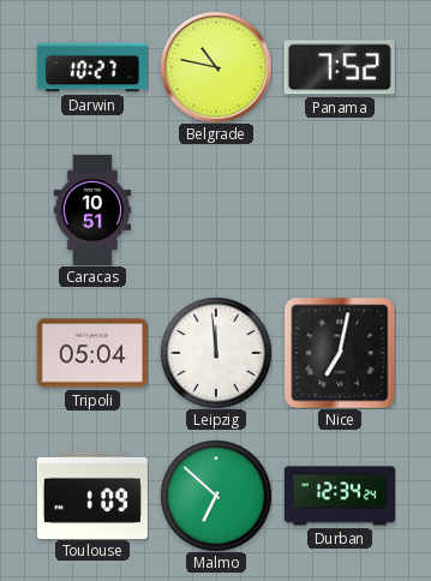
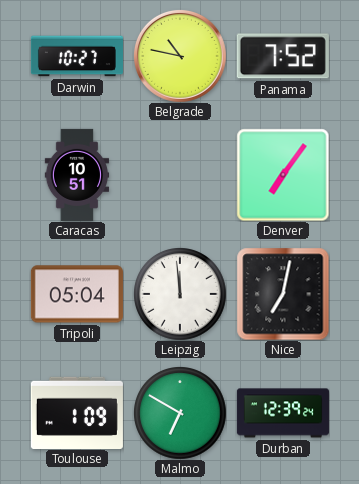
Denver: none -> 7:06 (283, 175)
Malmo: 6:52 -> 6:50 (180, 413)
Durban: 12:34 -> 12:39 (283, 413)
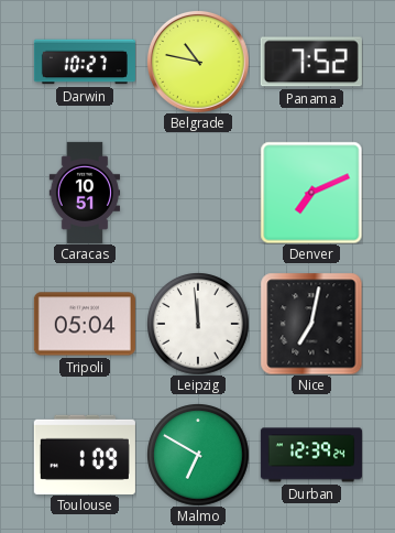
Denver: 7:06 -> 7:11 (311, 193)
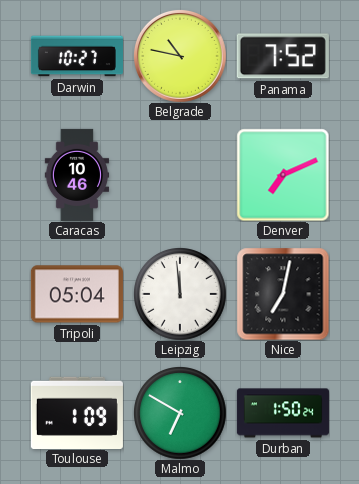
Caracas: 10:51 -> 10:46 (77, 175)
Durban: 12:39 -> 1:50 (283, 413)
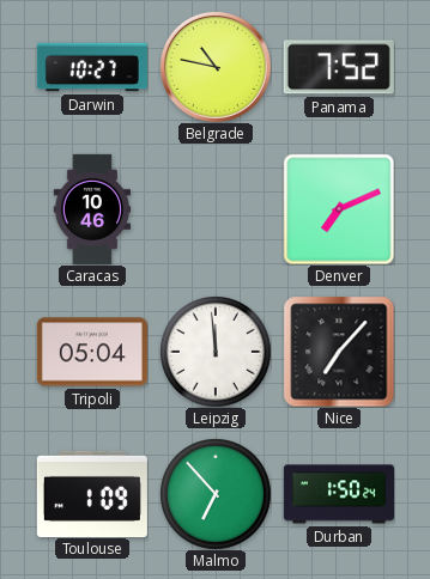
Nice: 7:02 -> 7:07 (339, 352)
Malmo: 6:50 -> 6:53 (216, 494)
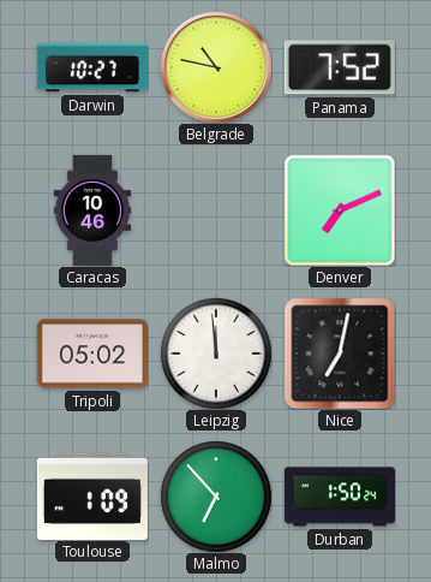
Tripoli: 05:04 -> 05:02 (92, 354)
Nice: 7:07 -> 7:02 (340, 354)
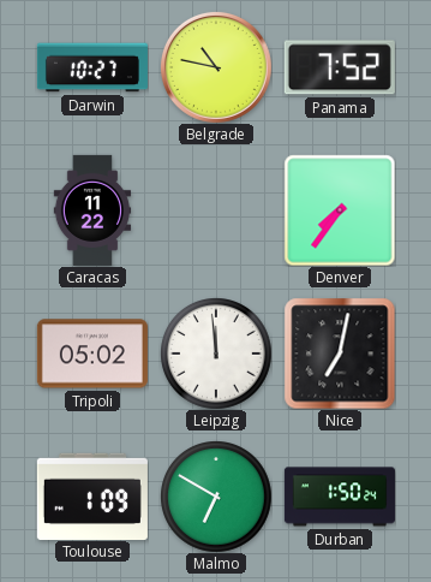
Caracas: 10:46 -> 11:22 (92, 210)
Denver: 7:11 -> 7:36 (340, 210)
Malmo: 6:53 -> 6:50 (216, 497)
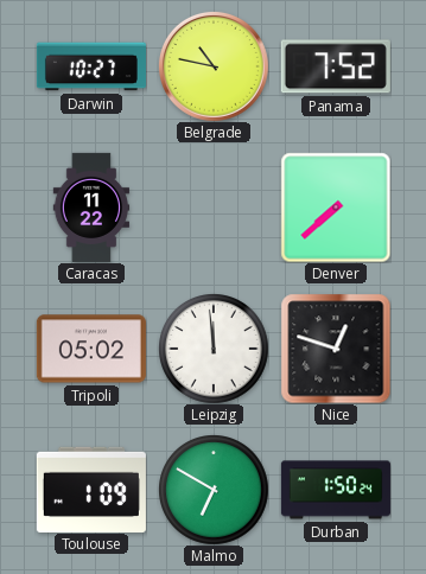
Denver: 7:36 -> 7:38 (336, 208)
Nice: 7:02 -> 12:48 (336, 349)
